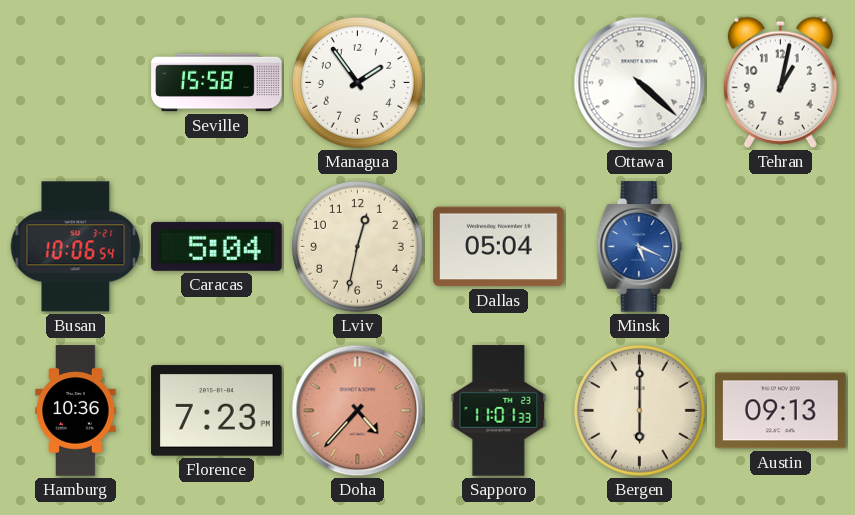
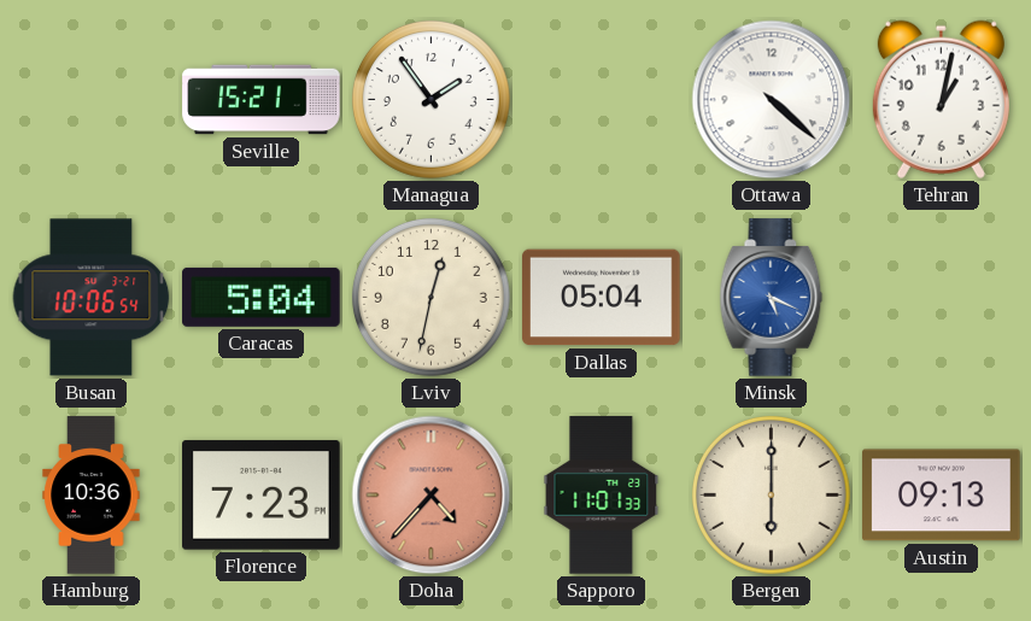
Seville: 15:58 -> 15:21 (262, 100)
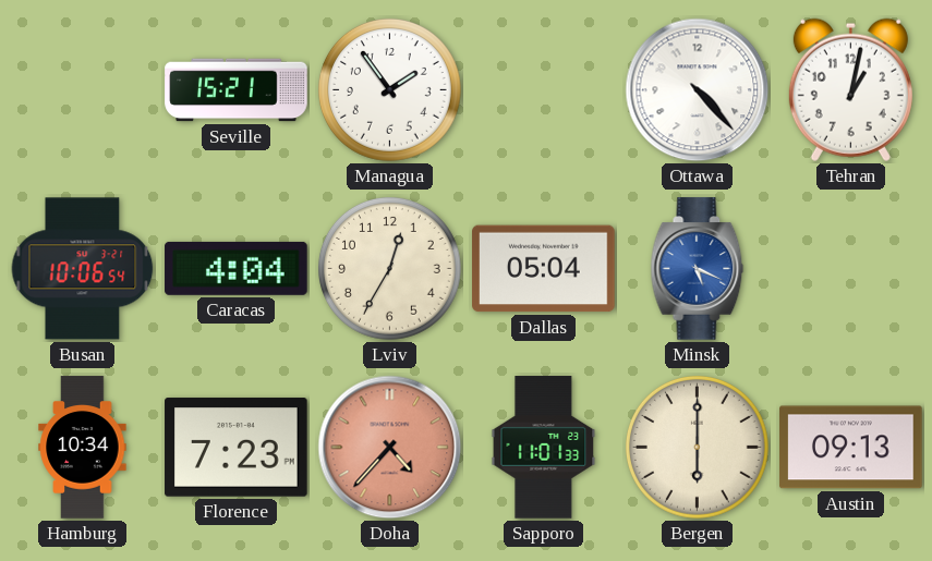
Ottawa: 4:22 -> 4:23 (698, 90)
Caracas: 5:04 -> 4:04 (237, 268)
Lviv: 12:32 -> 12:35 (389, 268)
Hamburg: 10:36 -> 10:34 (83, 448)
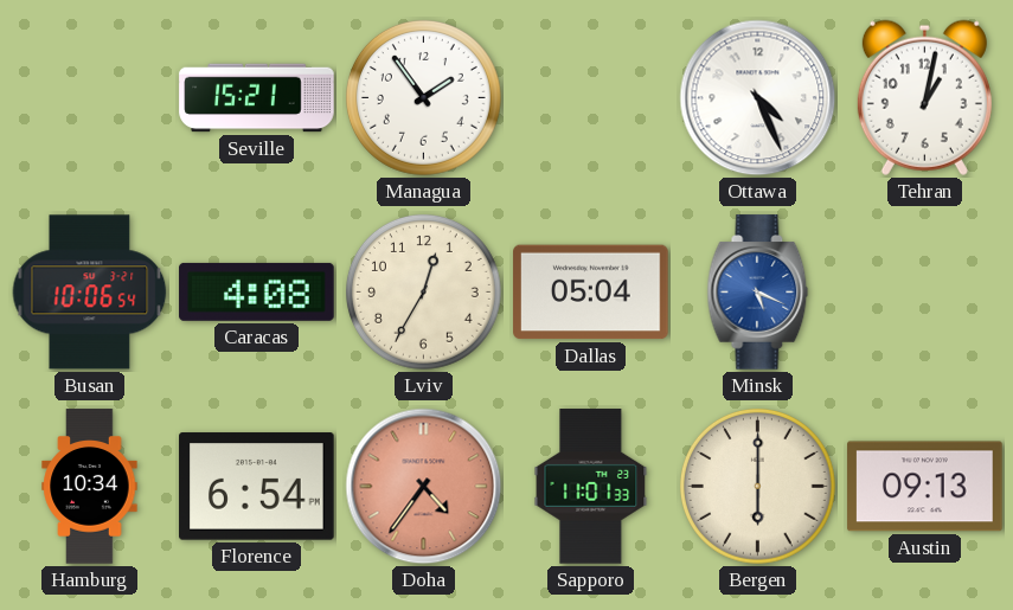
Ottawa: 4:23 -> 4:26 (758, 98)
Caracas: 4:04 -> 4:08 (257, 291)
Florence: 7:23 -> 6:54 (257, 487)
Doha: 4:37 -> 4:36 (424, 487)
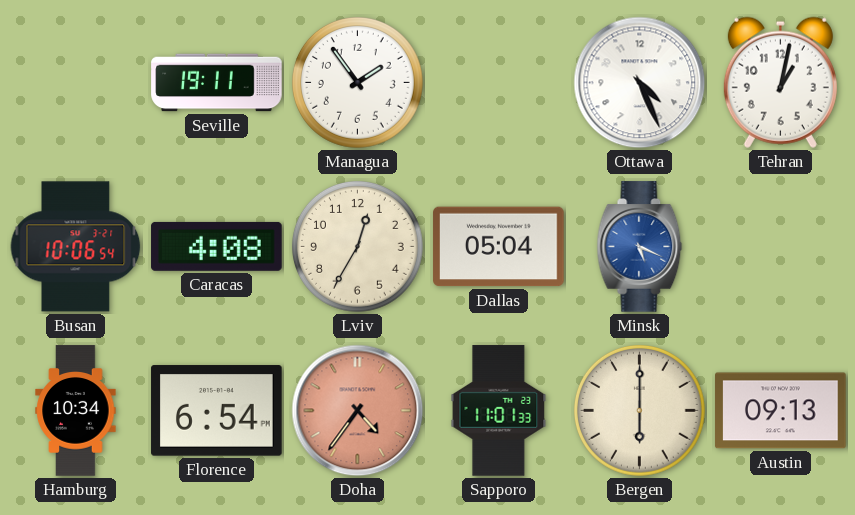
Seville: 15:21 -> 19:11 (217, 83)
